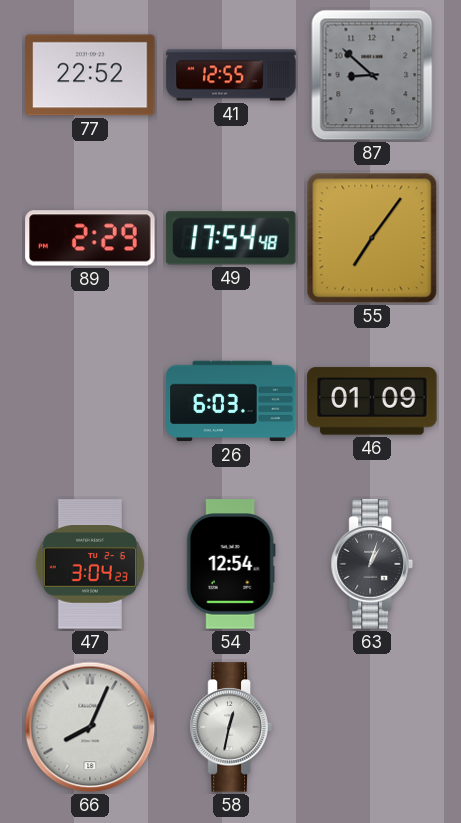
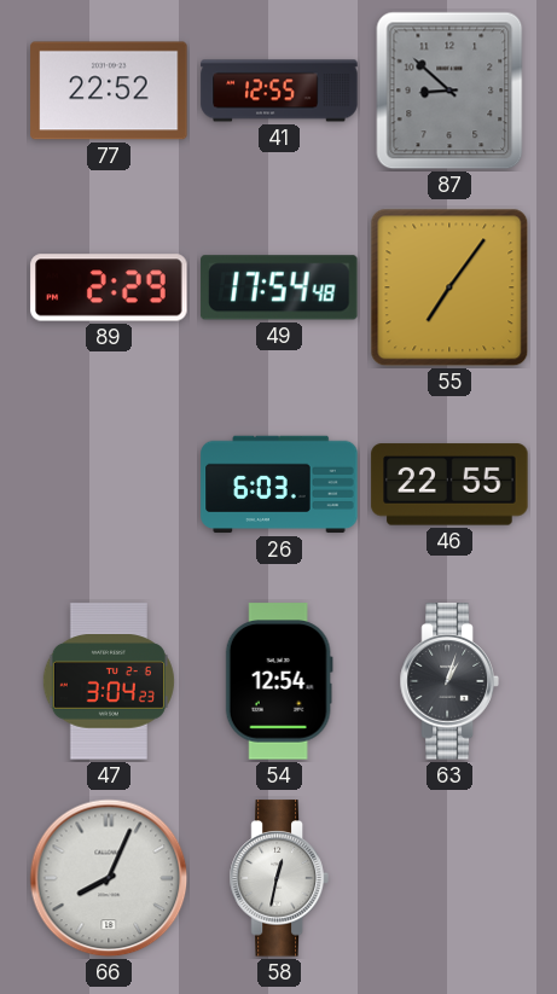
46: 01:09 -> 22:55 (449, 484)
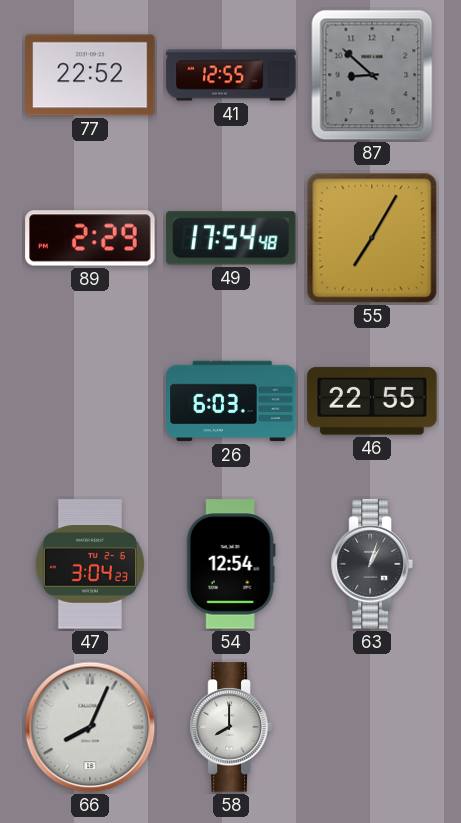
55: 7:06 -> 7:05 (372, 238)
58: 12:32 -> 8:00 (231, 727)
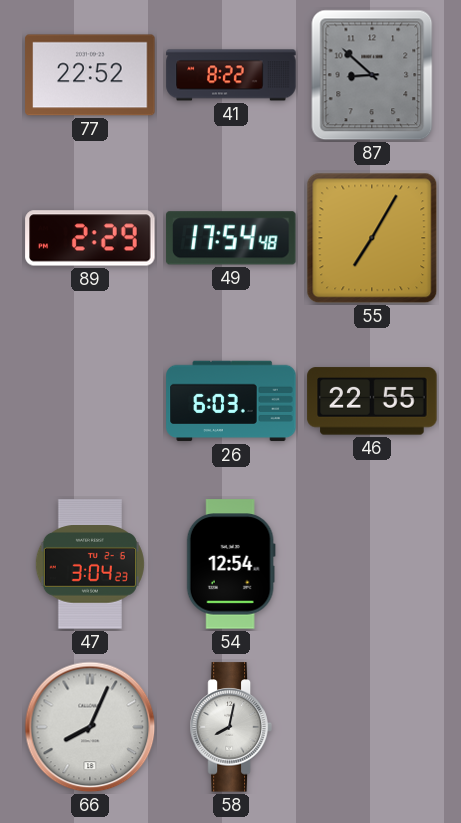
41: 12:55 -> 8:22 (231, 75)
63: 1:03 -> none (372, 564)
58: 8:00 -> 8:02 (231, 727)
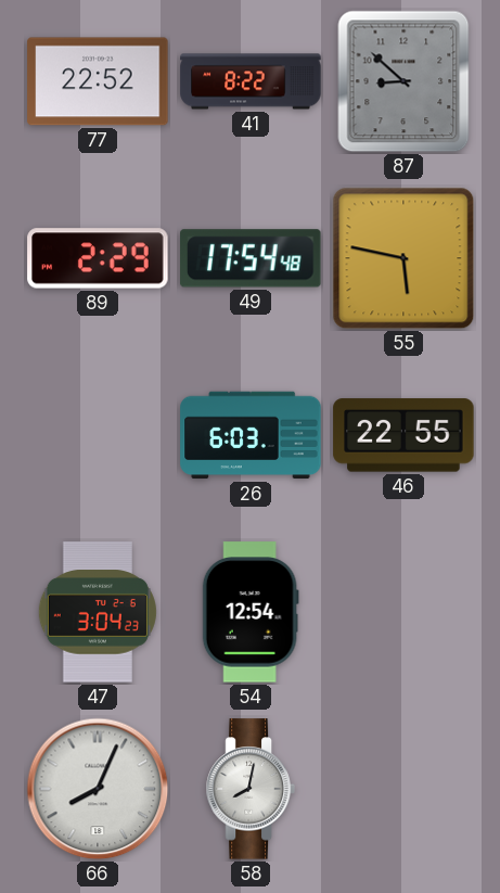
55: 7:05 -> 5:47 (403, 258)
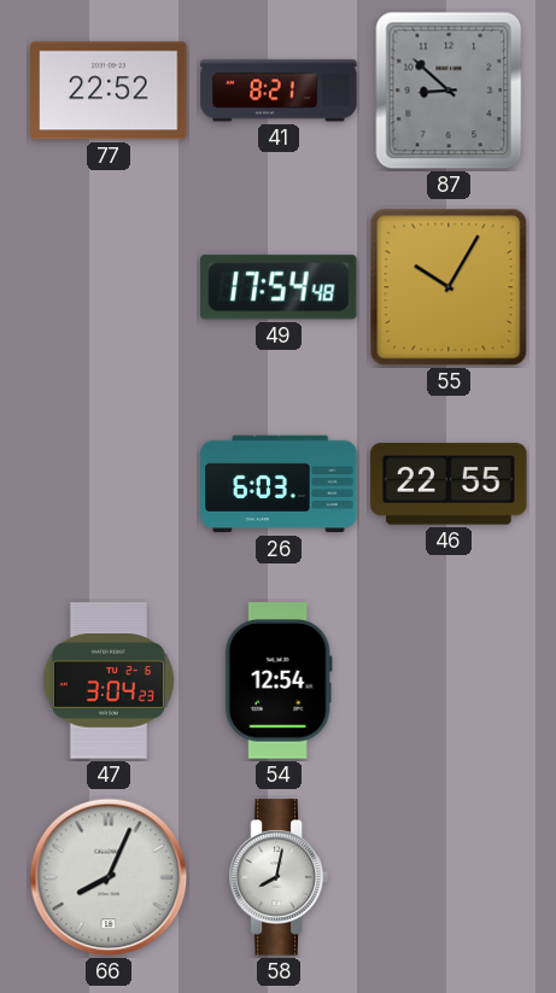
41: 8:22 -> 8:21 (279, 90)
89: 2:29 -> none (98, 258)
55: 5:47 -> 10:05 (449, 287)
